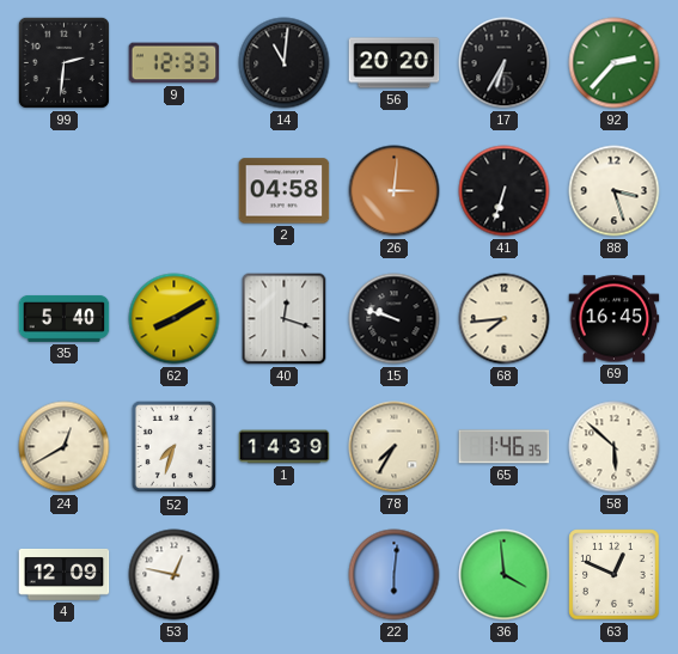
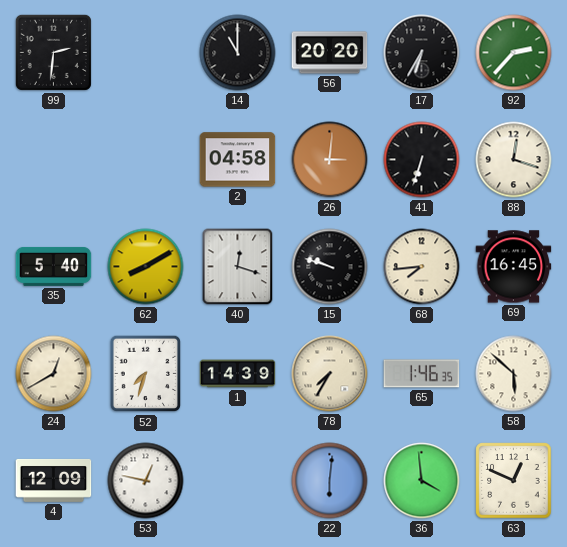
9: 12:33 -> none (175, 63)
14: 11:01 -> 11:00 (238, 53)
88: 3:27 -> 12:18 (514, 160)
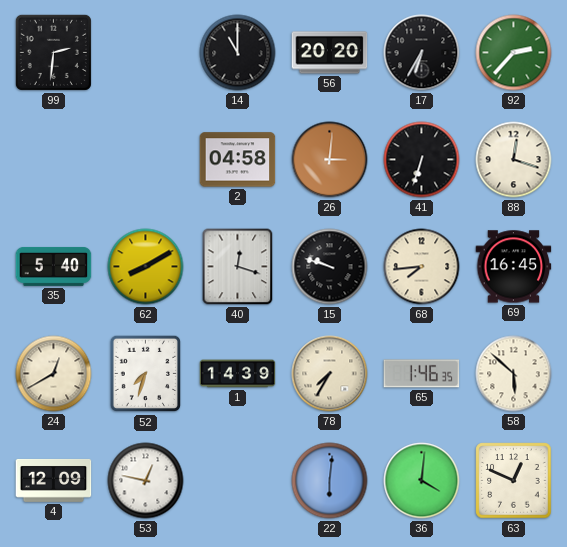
36: 3:59 -> 4:01 (422, 481)
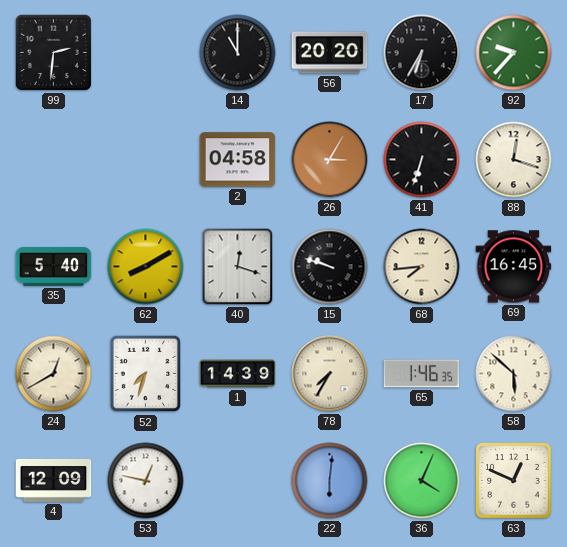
92: 2:37 -> 9:37 (514, 53)
26: 3:01 -> 3:05 (330, 160)
36: 4:01 -> 4:04 (422, 481)
